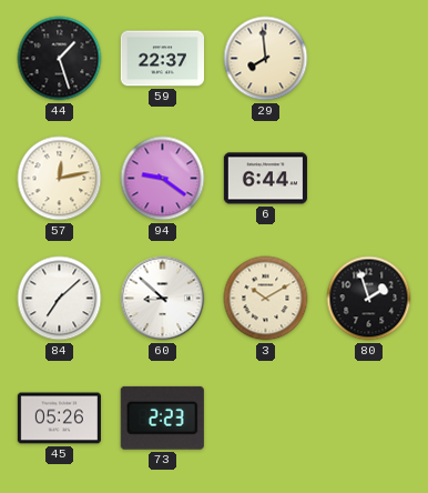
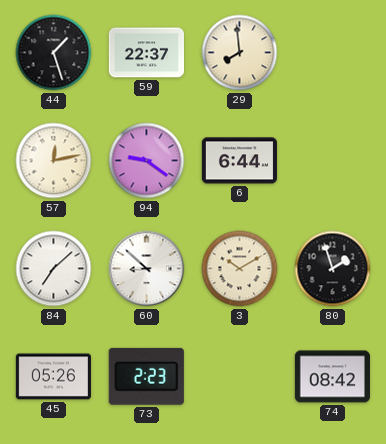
74: none -> 08:42 (332, 377)
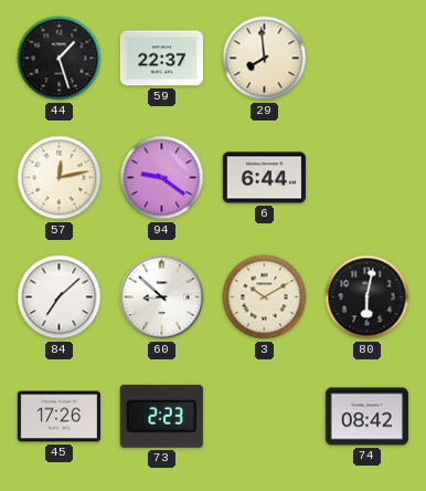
80: 1:57 -> 6:02 (368, 297)
45: 05:26 -> 17:26 (58, 417)
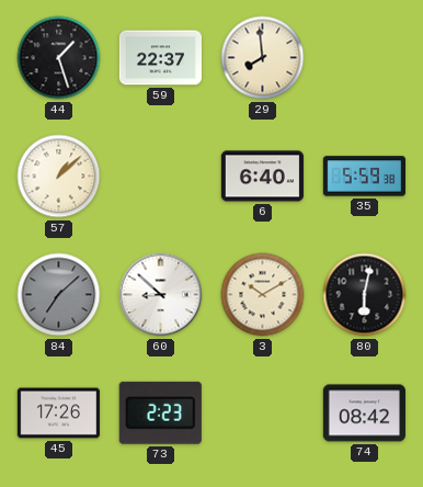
57: 12:13 -> 1:08 (59, 177)
94: 9:21 -> none (162, 178)
6: 6:44 -> 6:40 (262, 177)
35: none -> 5:59 (364, 177)
84 dial: white -> grey (59, 295)
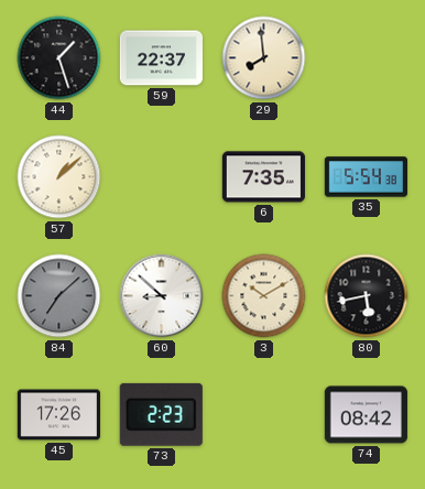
6: 6:40 -> 7:35 (263, 177)
35: 5:59 -> 5:54 (366, 177)
80: 6:02 -> 5:43 (367, 296)
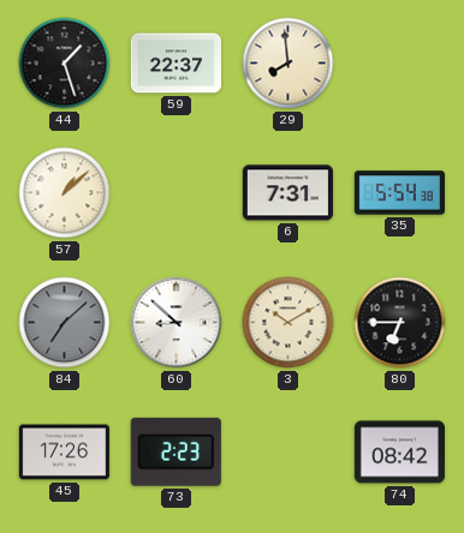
6: 7:35 -> 7:31 (287, 193)
80: 5:43 -> 6:45 (400, 323)
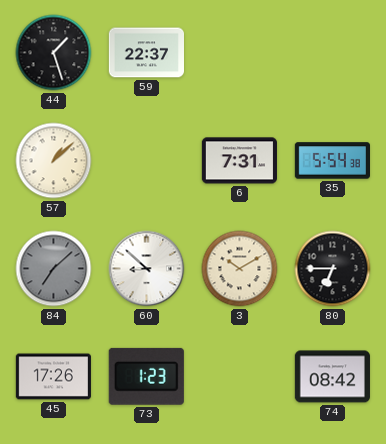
29: 7:59 -> none (288, 64)
73: 2:23 -> 1:23 (146, 376)
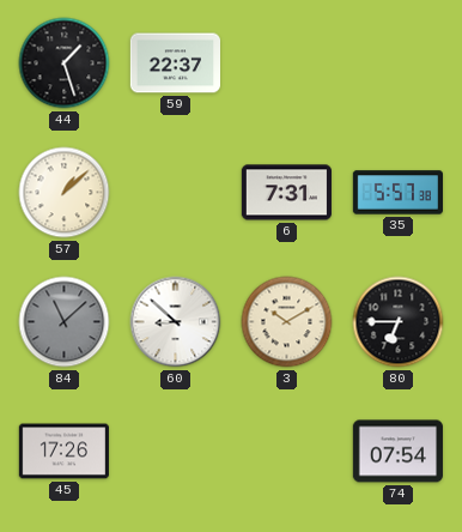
35: 5:54 -> 5:57 (397, 193)
84: 7:08 -> 11:08 (65, 322)
73: 1:23 -> none (146, 376)
74: 08:42 -> 07:54 (397, 452)
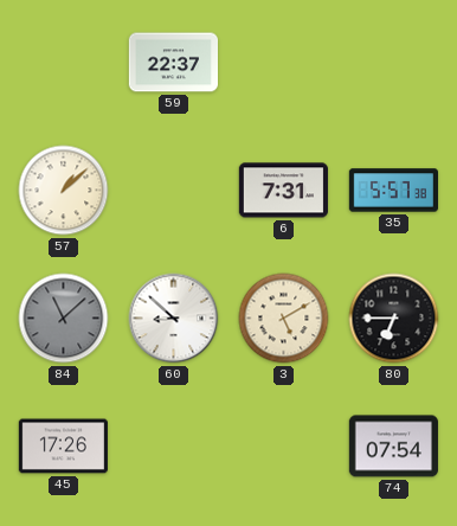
44: 1:27 -> none (65, 64)
3: 10:10 -> 5:10 (284, 319)
